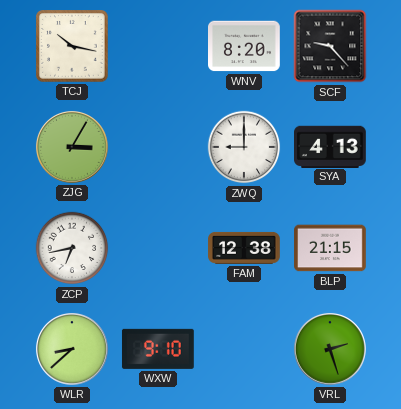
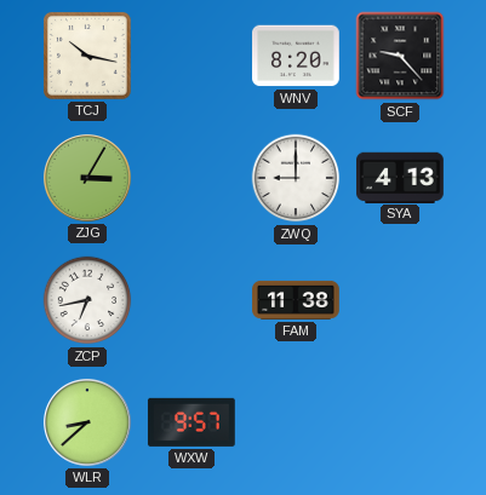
FAM: 12:38 -> 11:38 (296, 300)
BLP: 21:15 -> none (330, 248)
WXW: 9:10 -> 9:57 (191, 422)
VRL: 2:27 -> none (330, 349)
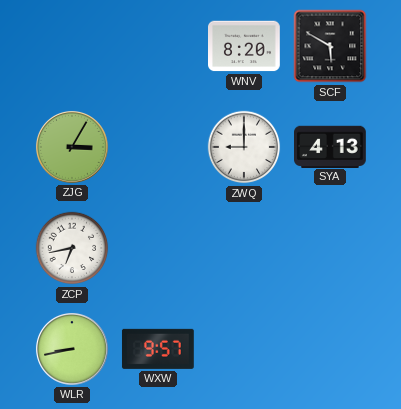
TCJ: 10:17 -> none (88, 57)
SCF: 9:23 -> 5:50 (330, 46)
FAM: 11:38 -> none (296, 300)
WLR: 8:38 -> 8:43 (72, 349)
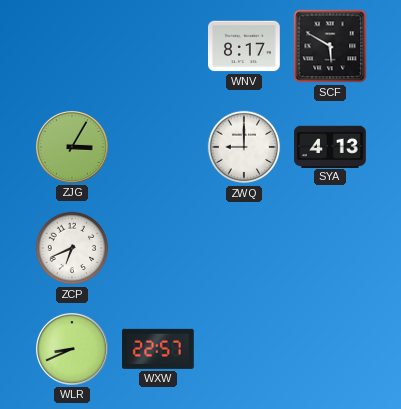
WNV: 8:20 -> 8:17 (244, 46)
ZCP: 6:43 -> 6:41 (72, 248)
WLR: 8:43 -> 8:41 (72, 349)
WXW: 9:57 -> 22:57 (158, 349)
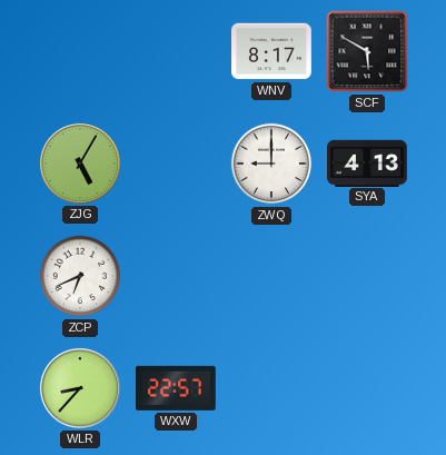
ZJG: 3:05 -> 5:05 (80, 164)
WLR: 8:41 -> 8:37 (80, 388)
